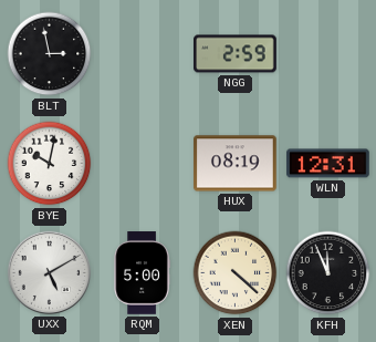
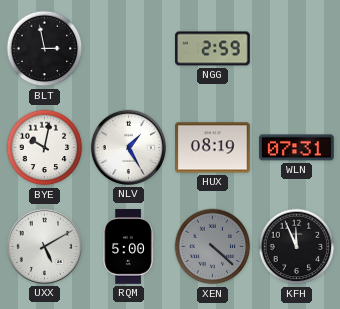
NLV: none -> 1:25 (128, 147)
WLN: 12:31 -> 07:31 (297, 148)
XEN dial: cream -> grey (213, 247)
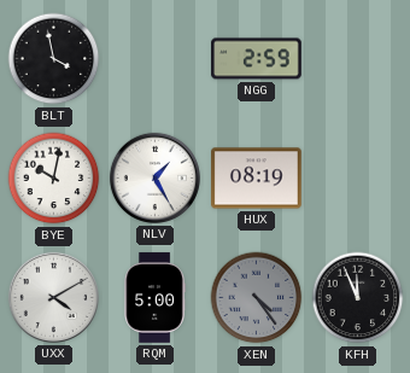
BLT: 2:58 -> 3:58 (54, 59)
WLN: 07:31 -> none (297, 148)
UXX: 5:10 -> 4:10 (53, 297)
XEN: 4:22 -> 4:24 (257, 298)
